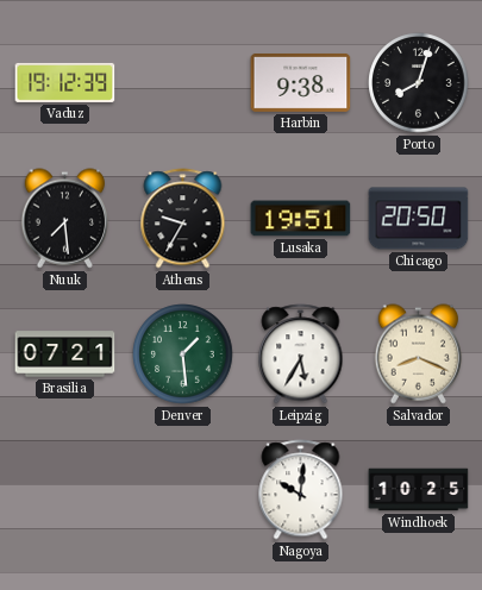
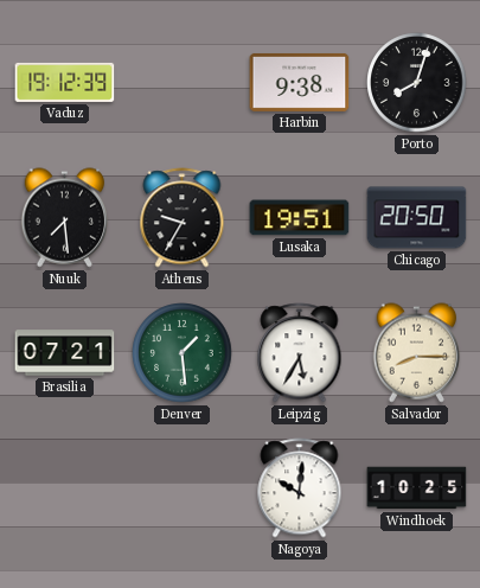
Salvador: 8:19 -> 8:15 (417, 353)
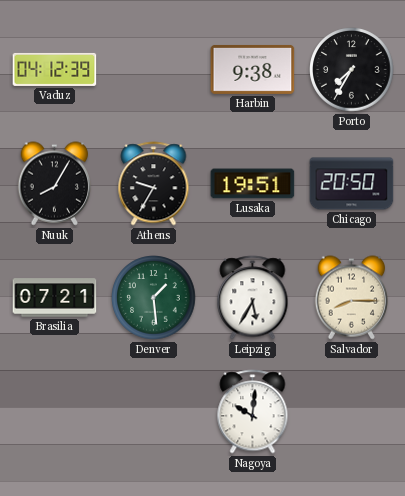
Vaduz: 19:12 -> 04:12 (55, 69)
Porto: 8:03 -> 7:35 (352, 70)
Nuuk: 7:29 -> 8:05 (55, 184)
Windhoek: 10:25 -> none (417, 488)
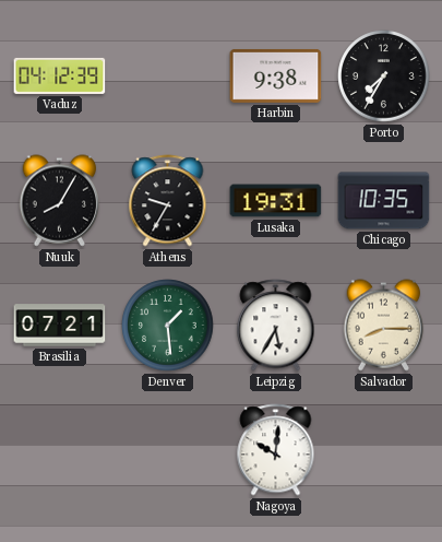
Lusaka: 19:51 -> 19:31 (276, 201)
Chicago: 20:50 -> 10:35 (384, 201)
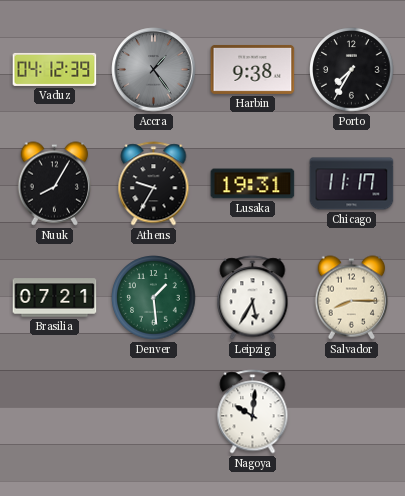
Accra: none -> 1:24 (154, 70)
Chicago: 10:35 -> 11:17 (352, 184)
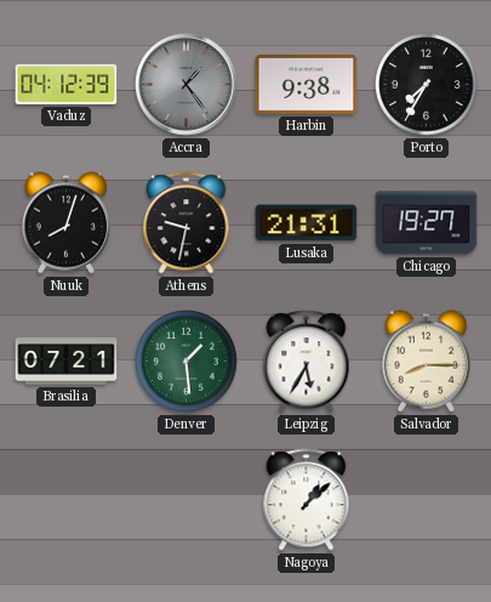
Nuuk: 8:05 -> 8:03 (67, 223)
Athens: 9:35 -> 9:32 (187, 223)
Lusaka: 19:31 -> 21:31 (307, 223)
Chicago: 11:17 -> 19:27 (427, 223)
Nagoya: 10:01 -> 1:08 (307, 500)
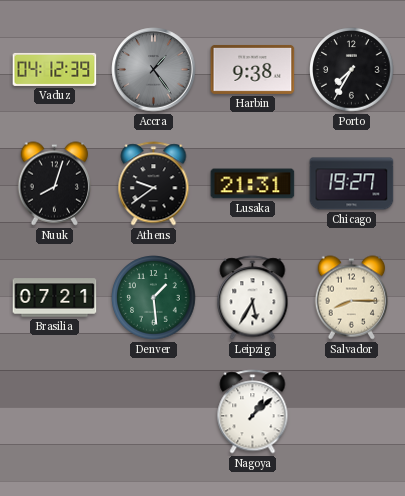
Athens: 9:32 -> 9:39 (154, 184)
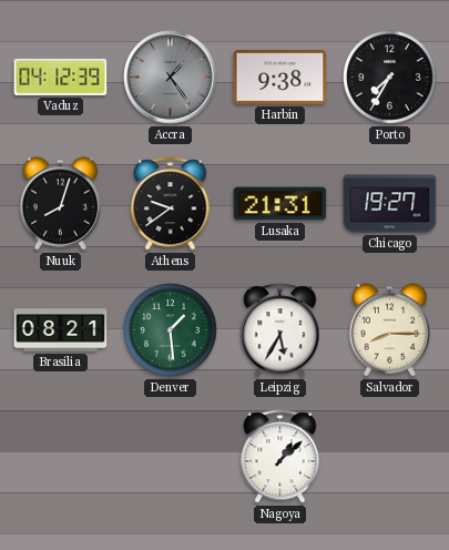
Brasilia: 07:21 -> 08:21 (61, 330)
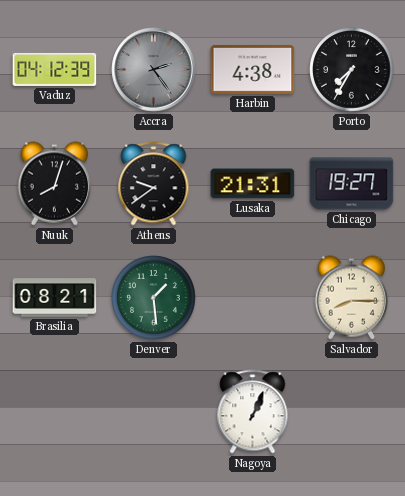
Accra: 1:24 -> 2:24 (154, 70)
Harbin: 9:38 -> 4:38 (253, 69)
Leipzig: 5:35 -> none (280, 330)
Nagoya: 1:08 -> 1:04 (253, 412)
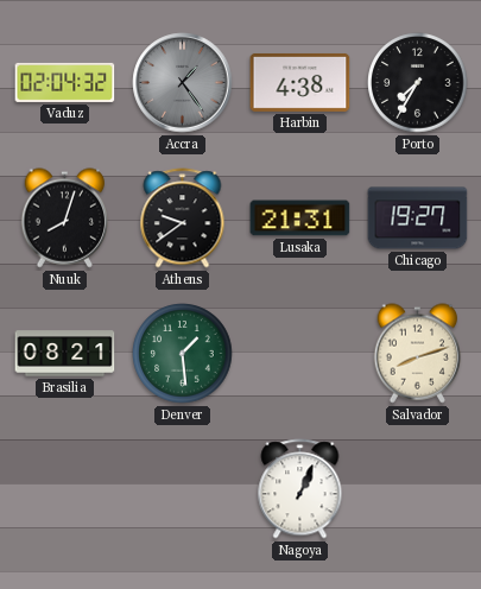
Vaduz: 04:12 -> 02:04 (65, 82)
Accra: 2:24 -> 1:24 (183, 83)
Salvador: 8:15 -> 8:12 (418, 354)
